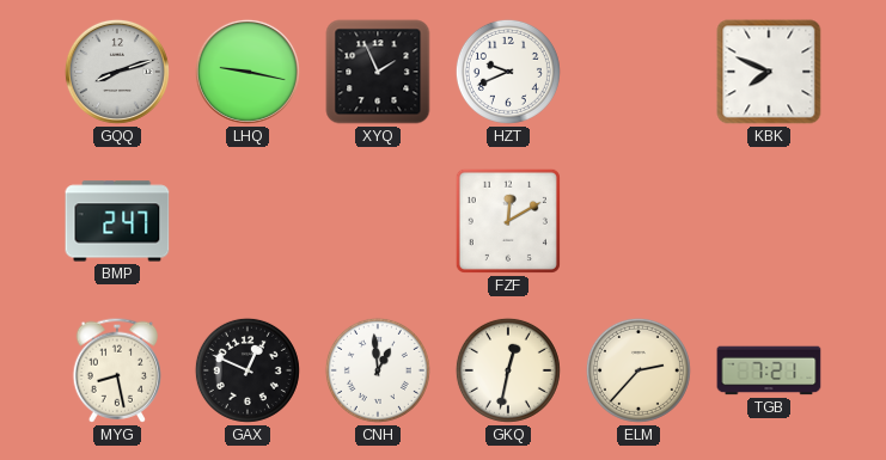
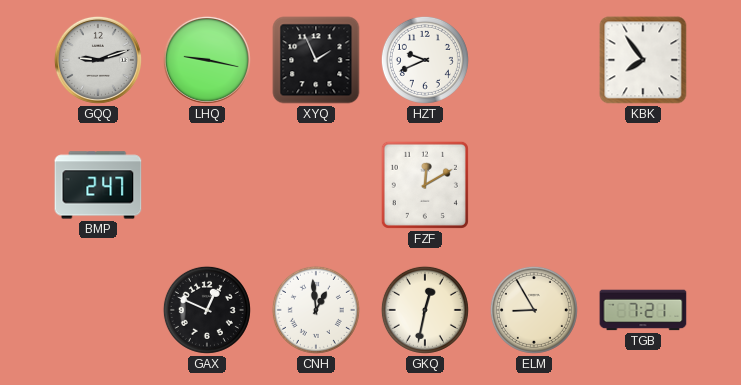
GQQ: 8:12 -> 9:12 (98, 60)
KBK: 7:49 -> 7:54 (643, 60)
MYG: 8:28 -> none (116, 370)
ELM: 2:37 -> 8:55 (534, 310)
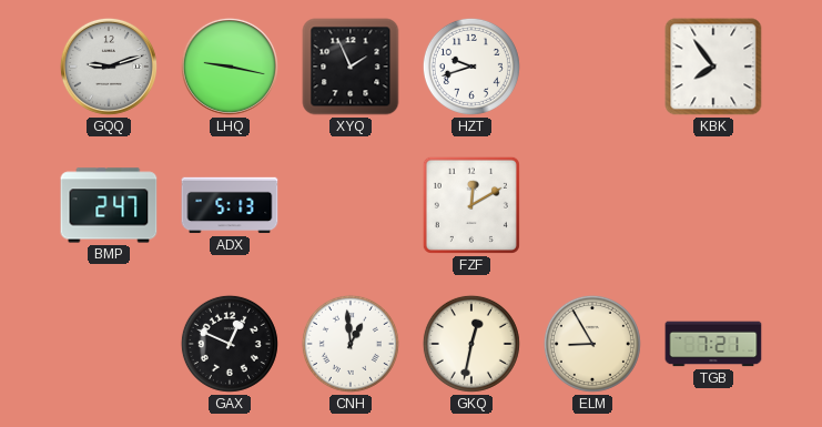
HZT: 9:41 -> 9:42 (471, 67)
ADX: none -> 5:13 (230, 205)
